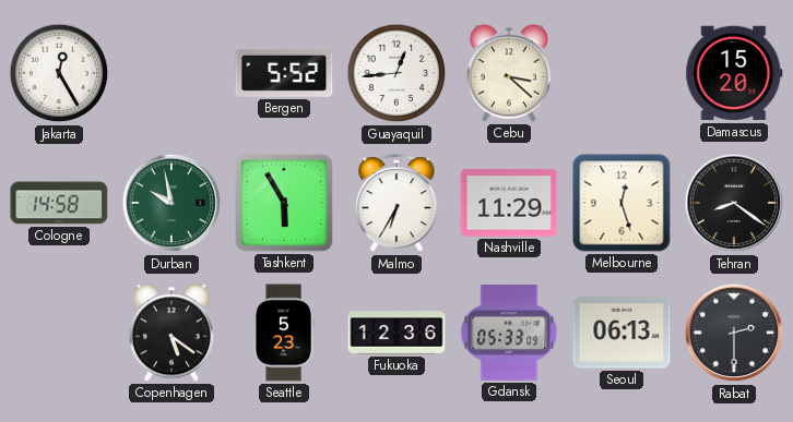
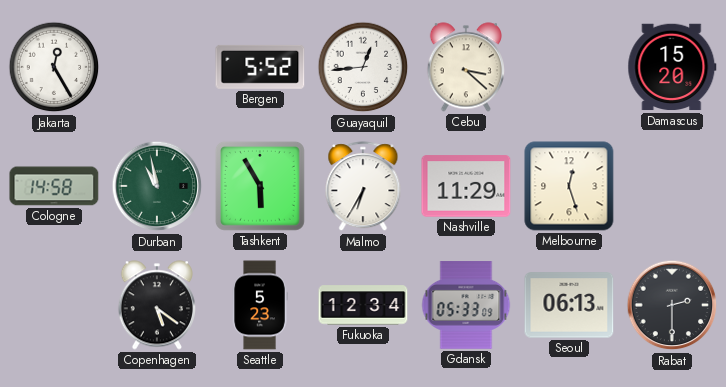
Durban: 9:58 -> 10:58 (157, 186)
Tehran: 8:21 -> none (734, 203)
Fukuoka: 12:36 -> 12:34 (363, 305)
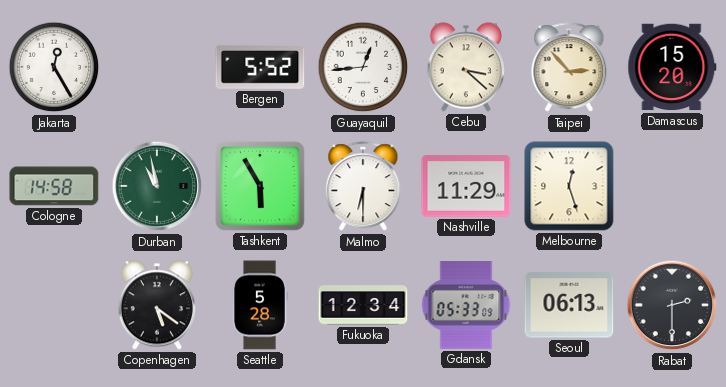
Taipei: none -> 2:53 (569, 68)
Malmo: 6:35 -> 6:30 (363, 187)
Seattle: 5:23 -> 5:28 (260, 305)
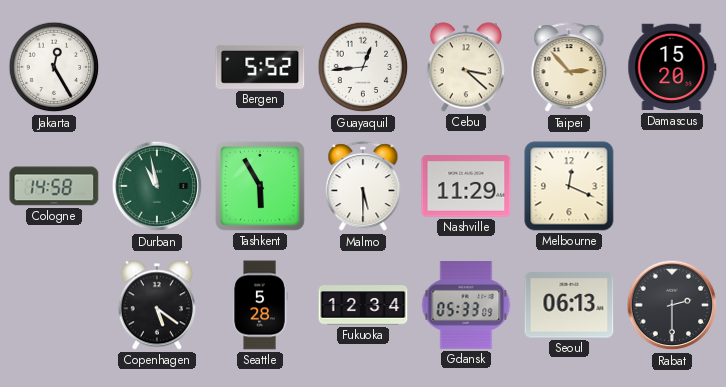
Malmo: 6:30 -> 5:30 (363, 187)
Melbourne: 12:27 -> 12:19 (569, 186)
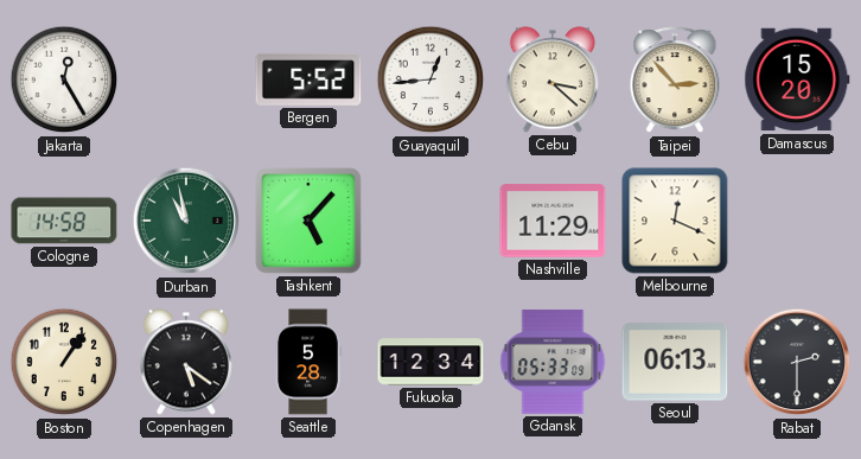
Tashkent: 5:55 -> 5:07 (308, 221)
Malmo: 5:30 -> none (363, 187)
Boston: none -> 1:06 (64, 362)
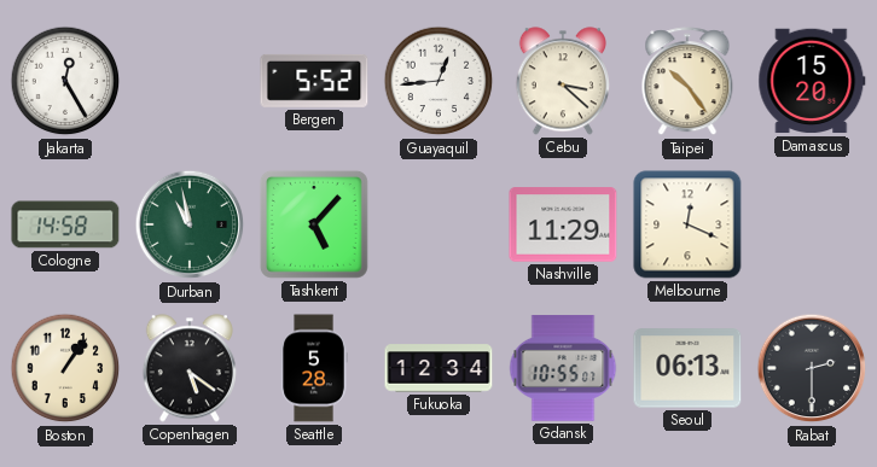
Taipei: 2:53 -> 10:24 (687, 82)
Gdansk: 05:33 -> 10:55 (563, 368)
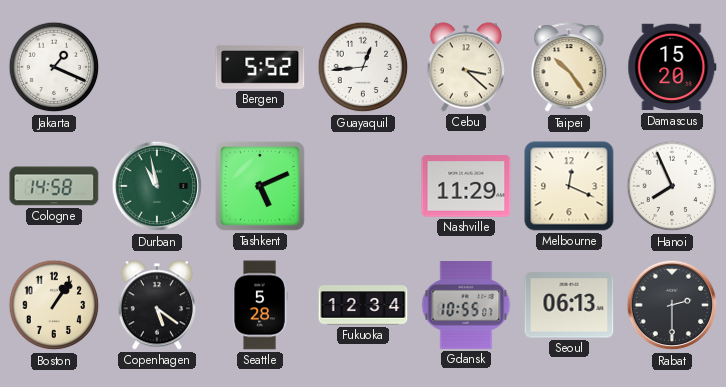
Jakarta: 12:25 -> 1:19 (54, 67)
Tashkent: 5:07 -> 5:11 (260, 186)
Hanoi: none -> 7:56 (672, 186)
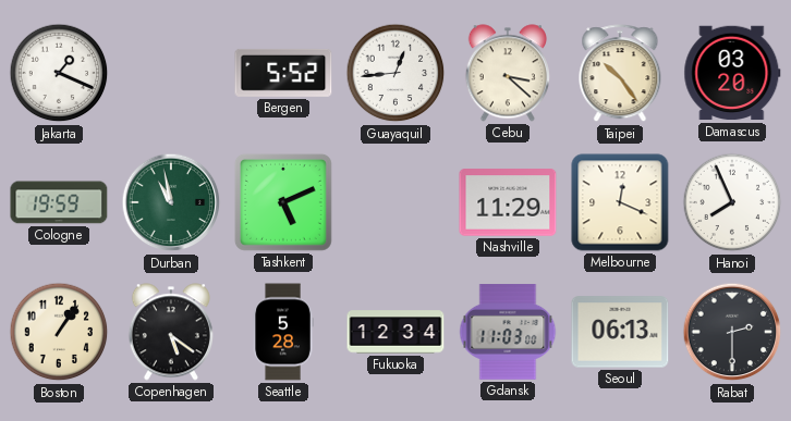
Damascus: 15:20 -> 03:20 (732, 73)
Cologne: 14:58 -> 19:59 (59, 202)
Gdansk: 10:55 -> 11:03 (508, 332)
